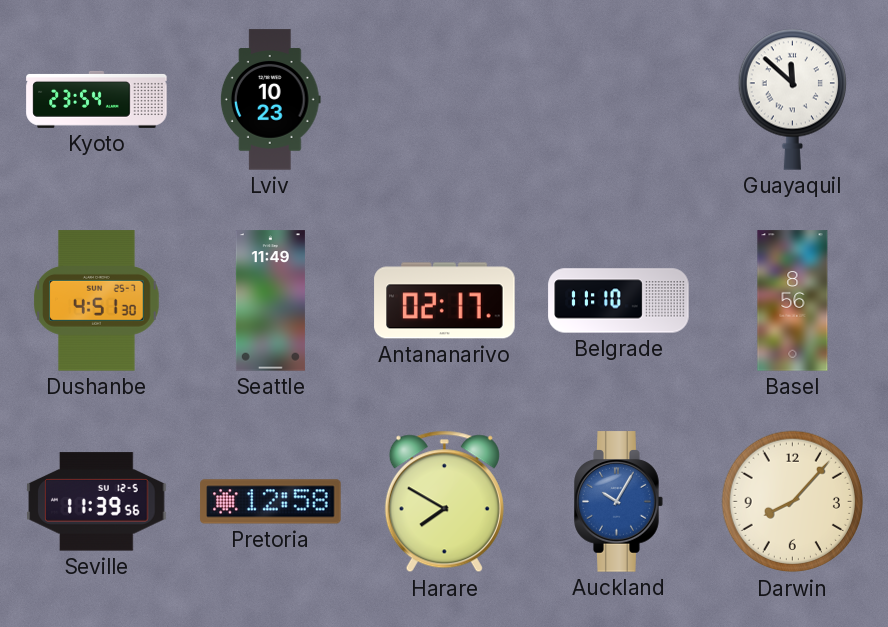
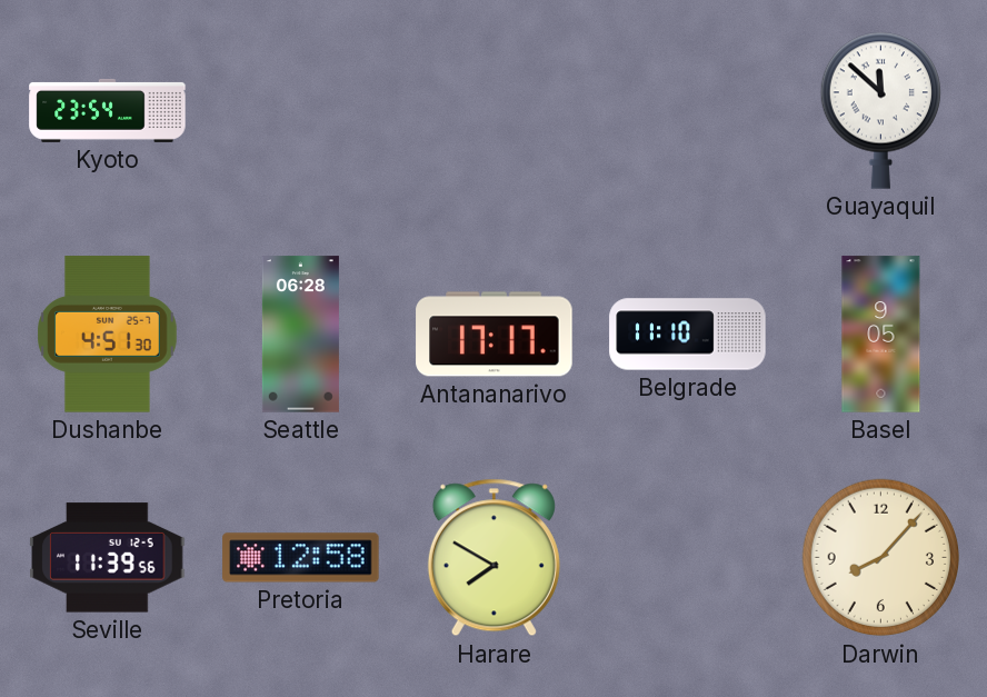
Lviv: 10:23 -> none (270, 100)
Seattle: 11:49 -> 06:28 (300, 335)
Antananarivo: 02:17 -> 17:17 (495, 335)
Basel: 8:56 -> 9:05 (881, 335)
Auckland: 10:05 -> none (619, 502)
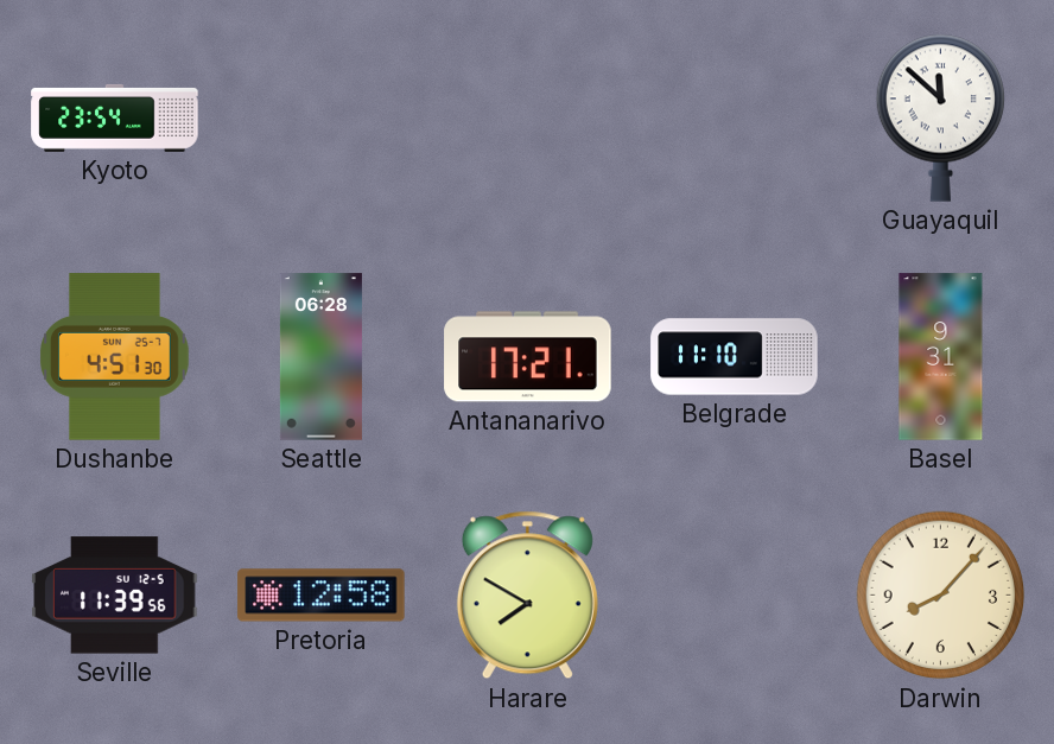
Antananarivo: 17:17 -> 17:21 (528, 357)
Basel: 9:05 -> 9:31 (941, 357)
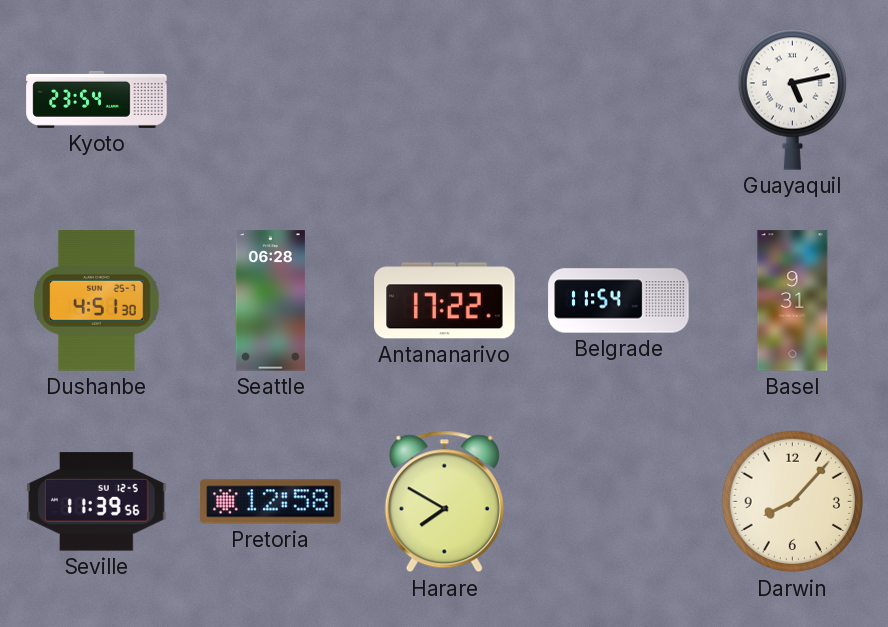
Guayaquil: 11:52 -> 5:13 (792, 99)
Antananarivo: 17:21 -> 17:22 (445, 301)
Belgrade: 11:10 -> 11:54 (619, 301)
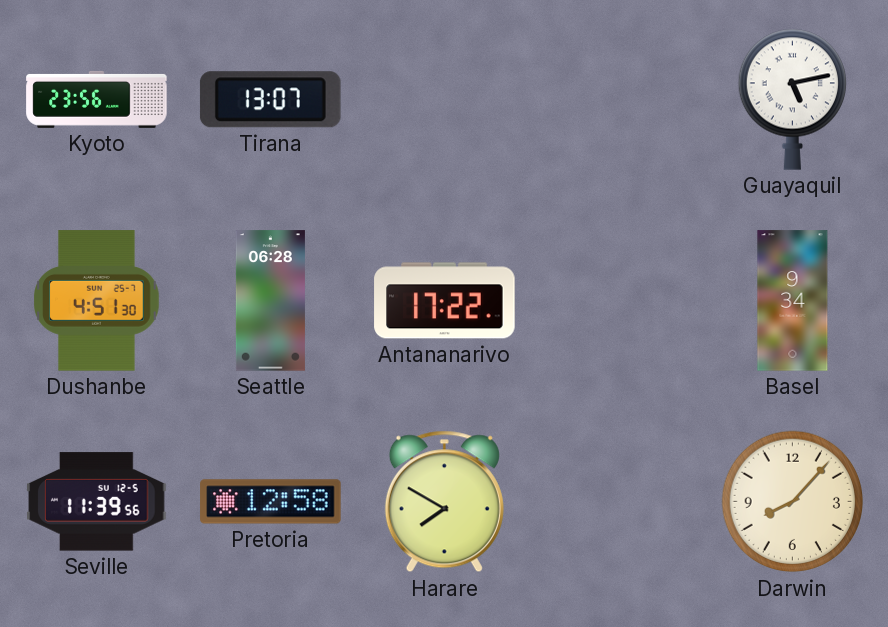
Kyoto: 23:54 -> 23:56 (97, 99)
Tirana: none -> 13:07 (270, 100)
Belgrade: 11:54 -> none (619, 301)
Basel: 9:31 -> 9:34 (793, 301)
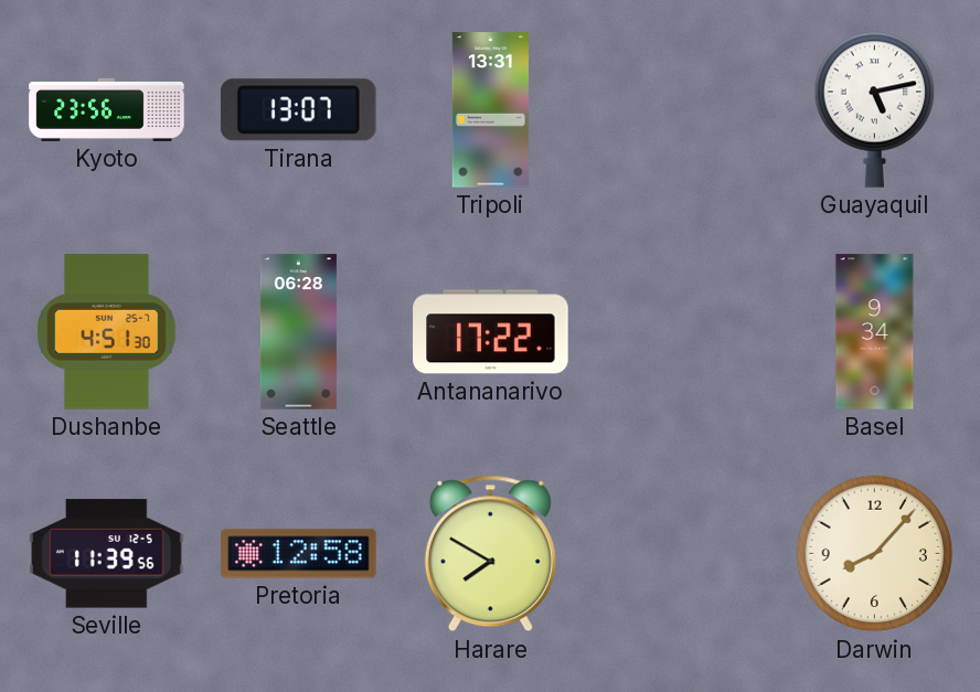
Tripoli: none -> 13:31 (490, 110)
